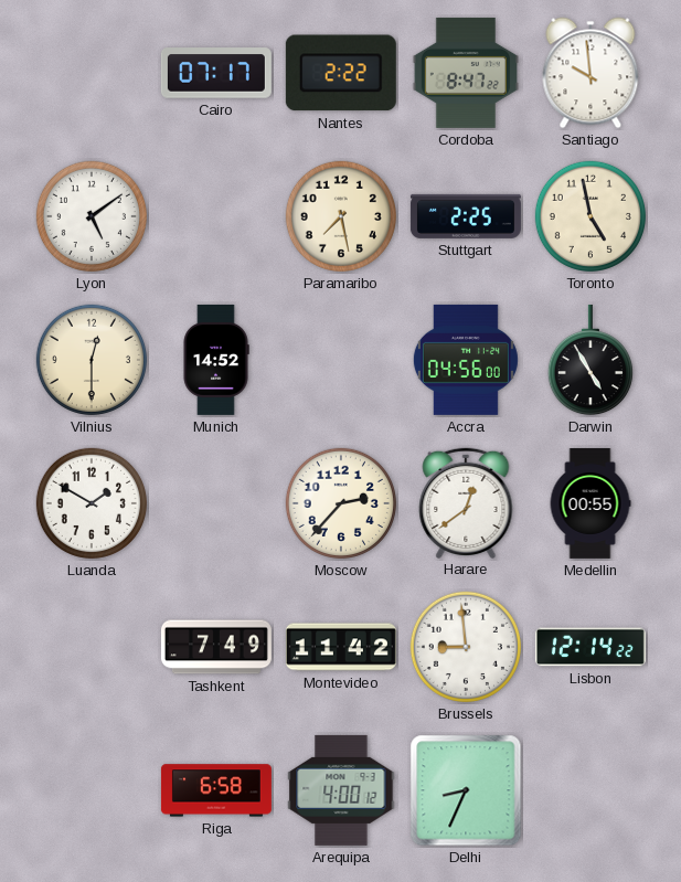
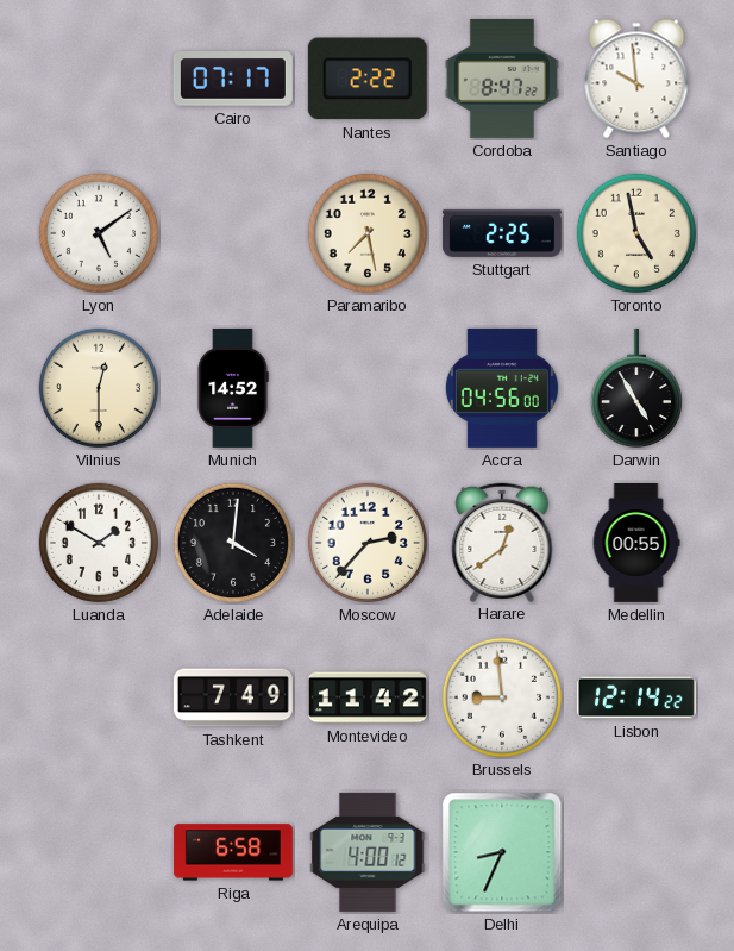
Adelaide: none -> 4:01 (233, 543)
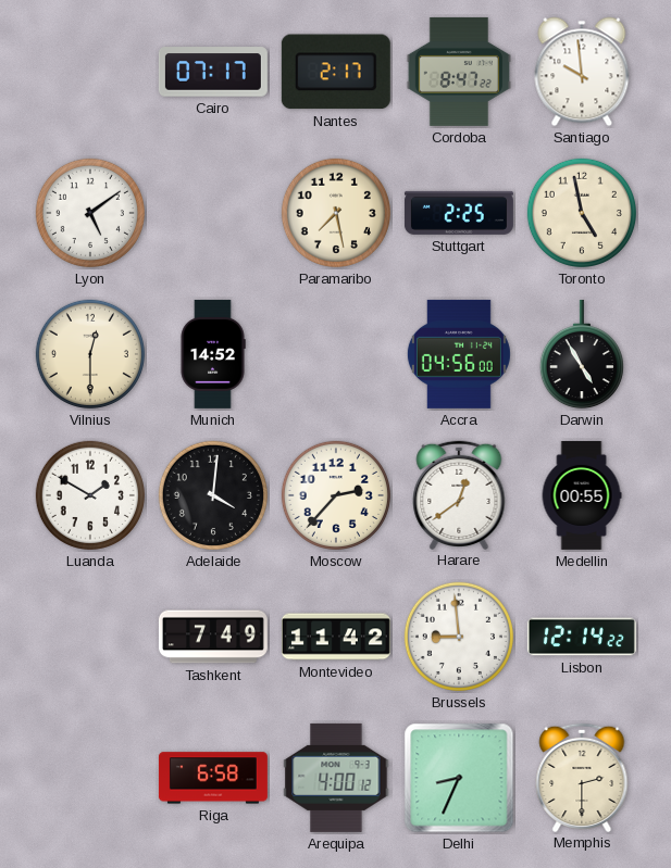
Nantes: 2:22 -> 2:17 (336, 72)
Memphis: none -> 2:30 (582, 777)
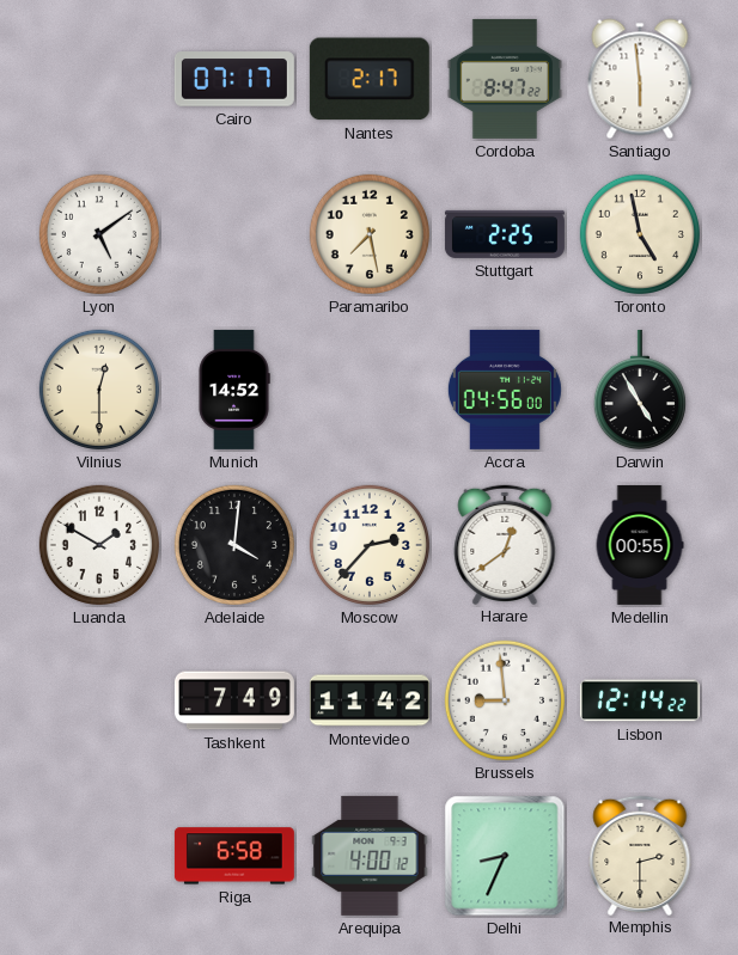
Santiago: 9:59 -> 5:59 (640, 79)
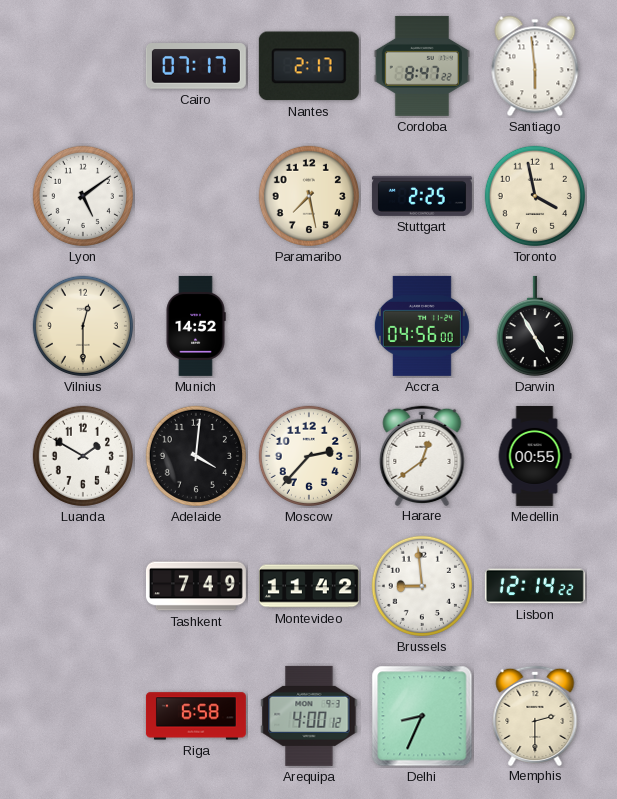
Toronto: 4:58 -> 3:58 (535, 196)
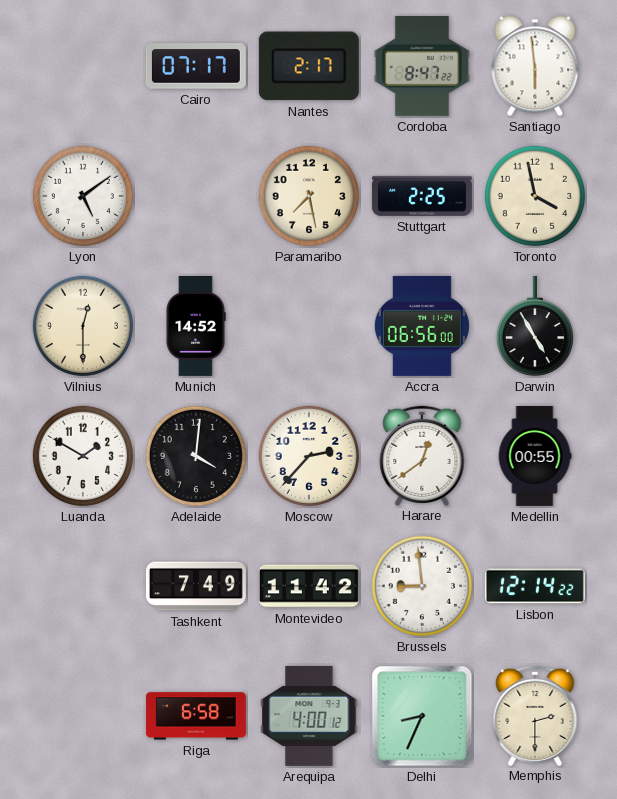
Accra: 04:56 -> 06:56 (422, 326)
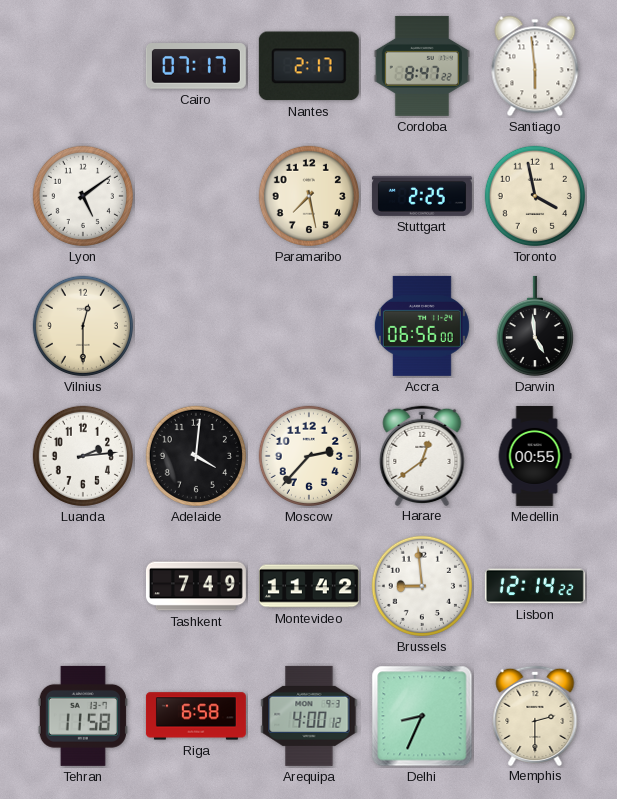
Munich: 14:52 -> none (196, 326)
Darwin: 4:55 -> 4:59 (535, 326)
Luanda: 1:50 -> 2:14 (83, 456)
Tehran: none -> 11:58 (83, 716)
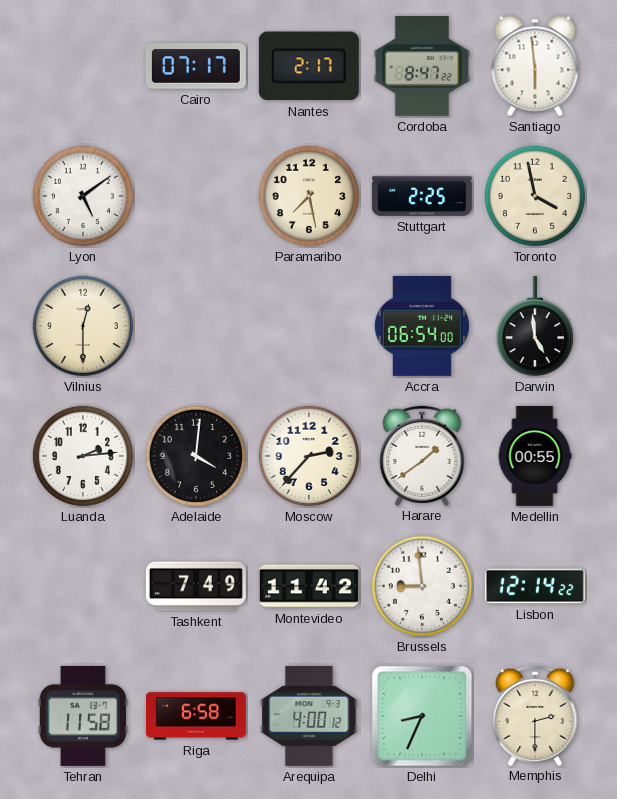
Accra: 06:56 -> 06:54 (422, 326)
Harare: 12:39 -> 1:39 (422, 455)
